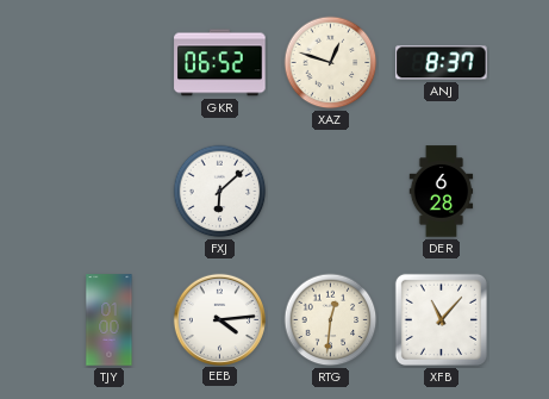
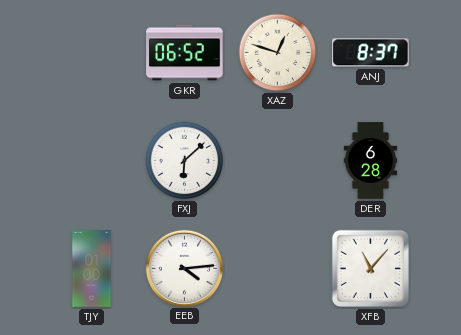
RTG: 12:31 -> none (331, 320)
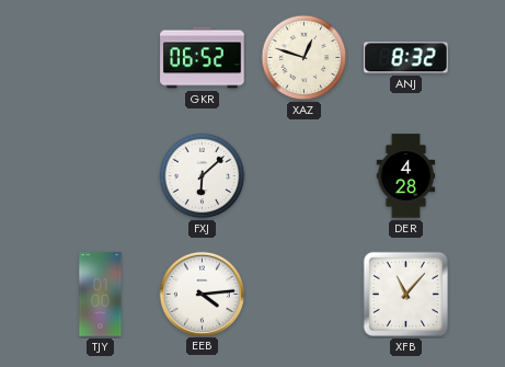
ANJ: 8:37 -> 8:32 (406, 58)
DER: 6:28 -> 4:28 (406, 176)
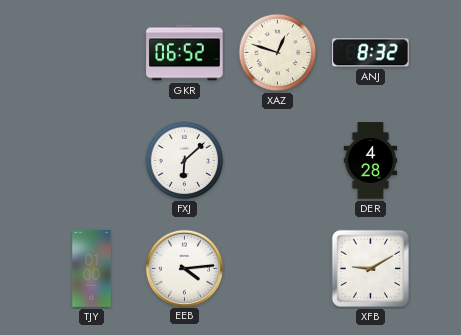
XFB: 11:07 -> 9:10 (370, 268)
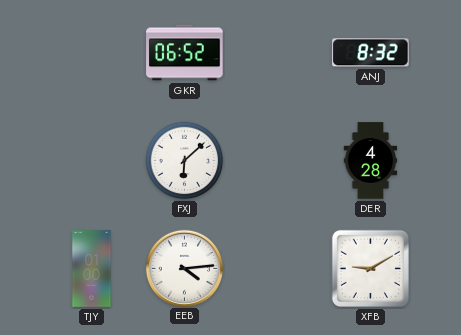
XAZ: 12:48 -> none (278, 53)
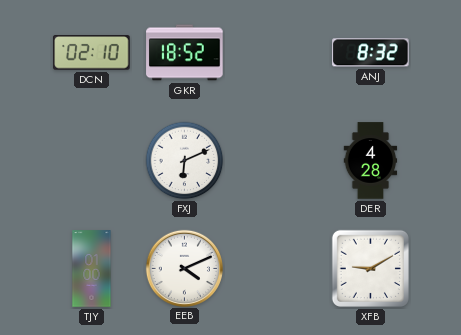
DCN: none -> 02:10 (92, 53)
GKR: 06:52 -> 18:52 (185, 53)
FXJ: 6:08 -> 6:11 (185, 161)
EEB: 4:14 -> 4:11 (184, 268)
